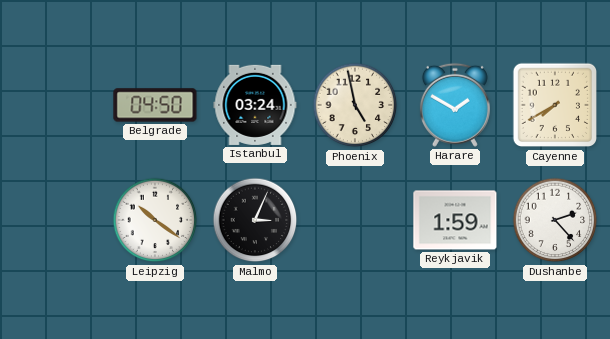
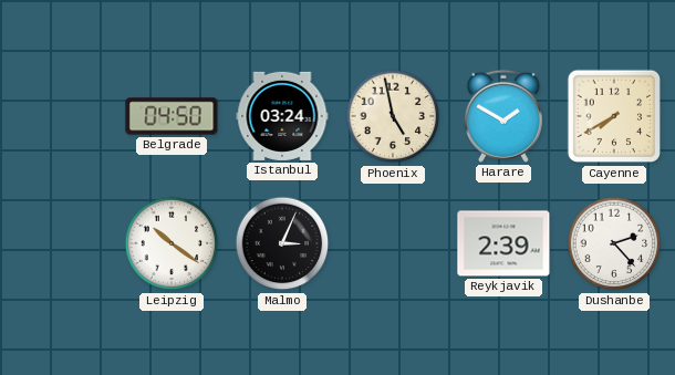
Reykjavik: 1:59 -> 2:39 (503, 243)
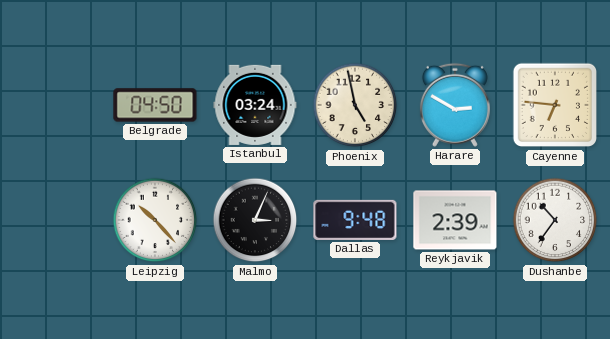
Harare: 1:50 -> 2:50 (455, 105)
Cayenne: 7:40 -> 6:46 (555, 105)
Leipzig: 10:21 -> 10:23 (155, 220)
Dallas: none -> 9:48 (355, 220)
Dushanbe: 2:23 -> 10:36 (555, 220)
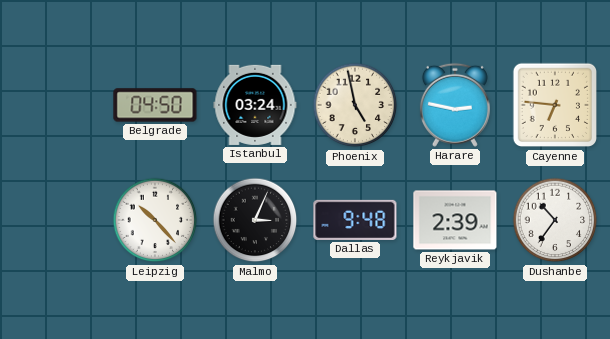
Harare: 2:50 -> 2:47 (455, 105)
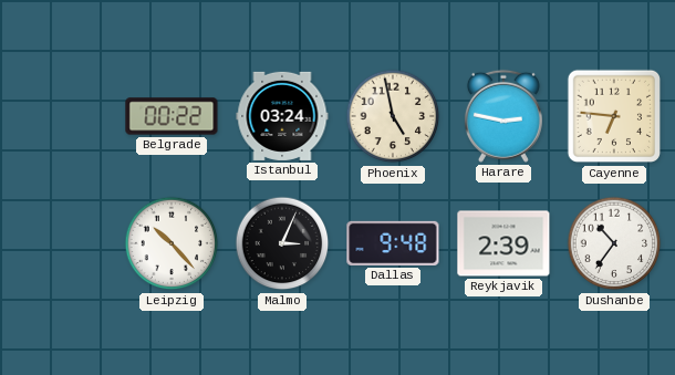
Belgrade: 04:50 -> 00:22 (172, 116)
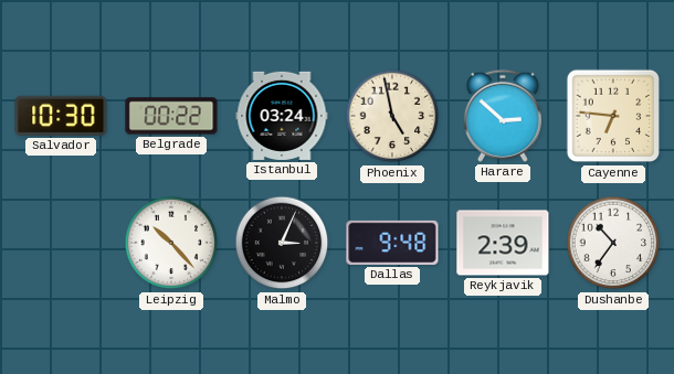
Salvador: none -> 10:30 (61, 116)
Harare: 2:47 -> 2:52 (503, 116)
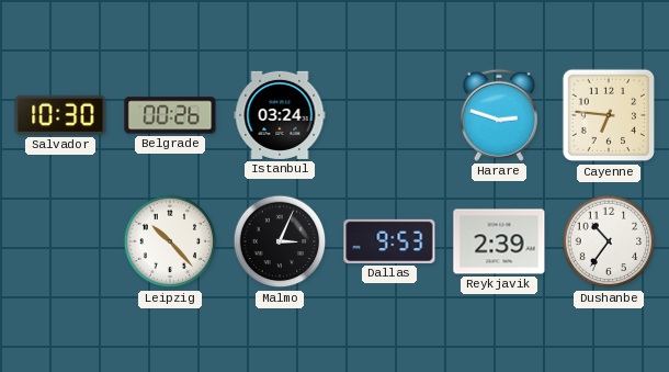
Belgrade: 00:22 -> 00:26 (170, 115)
Phoenix: 4:58 -> none (392, 116)
Harare: 2:52 -> 2:48 (499, 115)
Dallas: 9:48 -> 9:53 (389, 241)
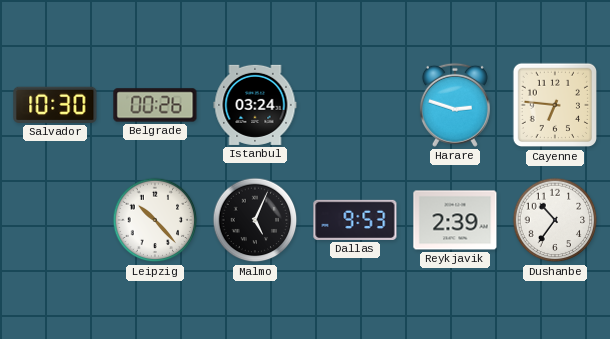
Malmo: 3:04 -> 5:04 (255, 220)
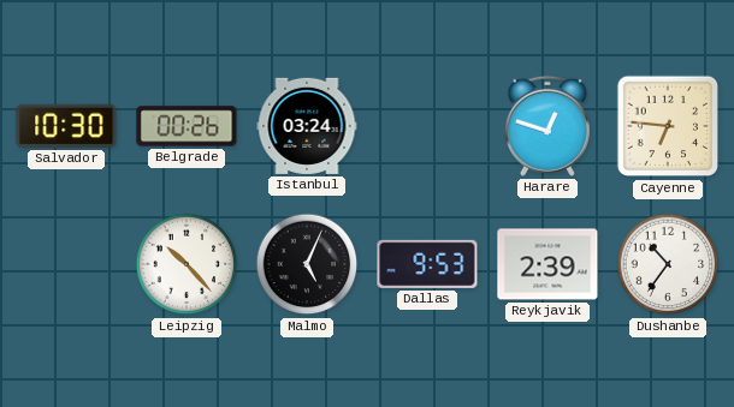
Harare: 2:48 -> 12:48 (547, 126)
